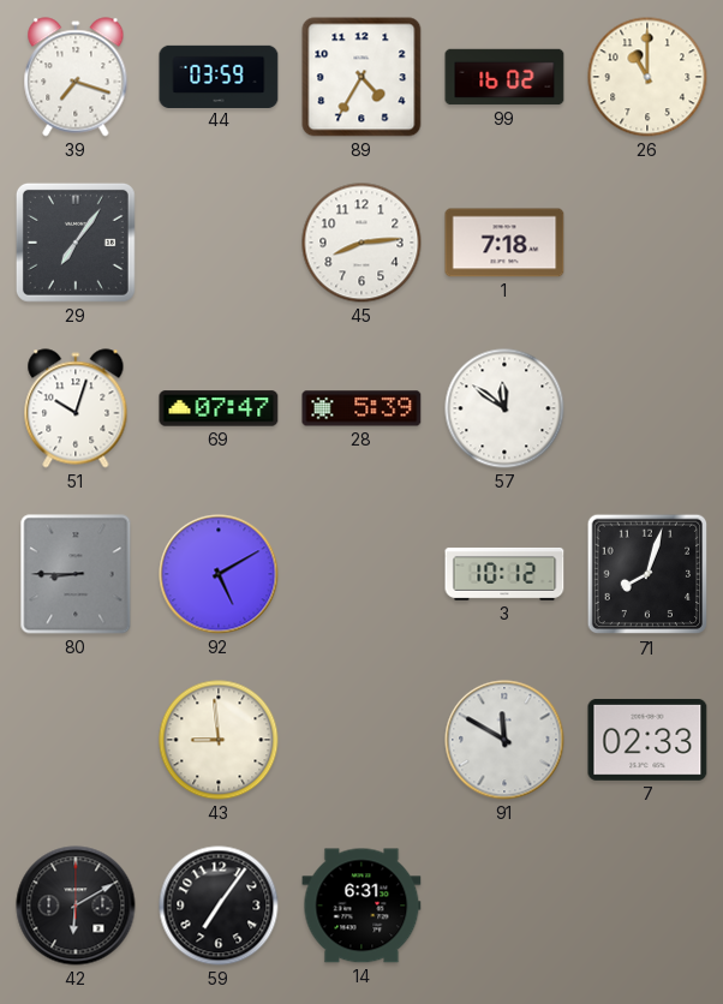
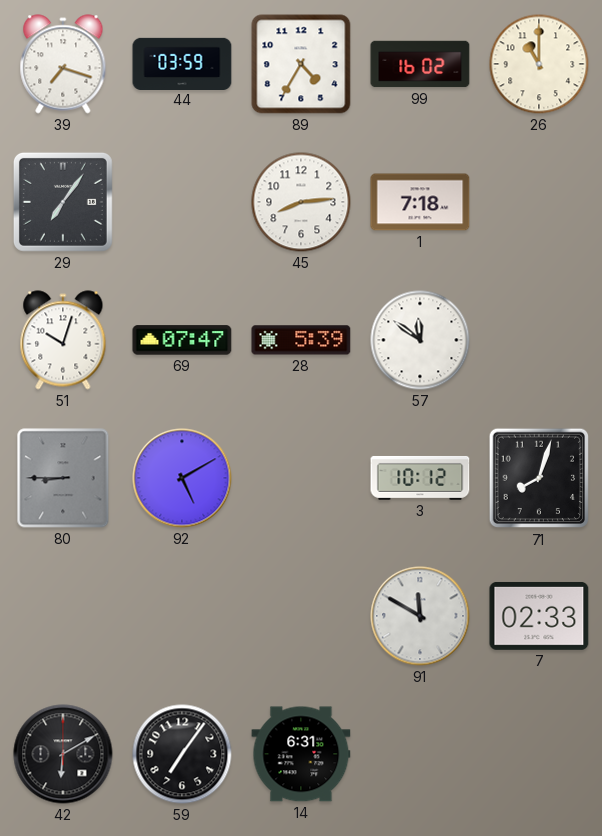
43: 8:59 -> none (219, 740)
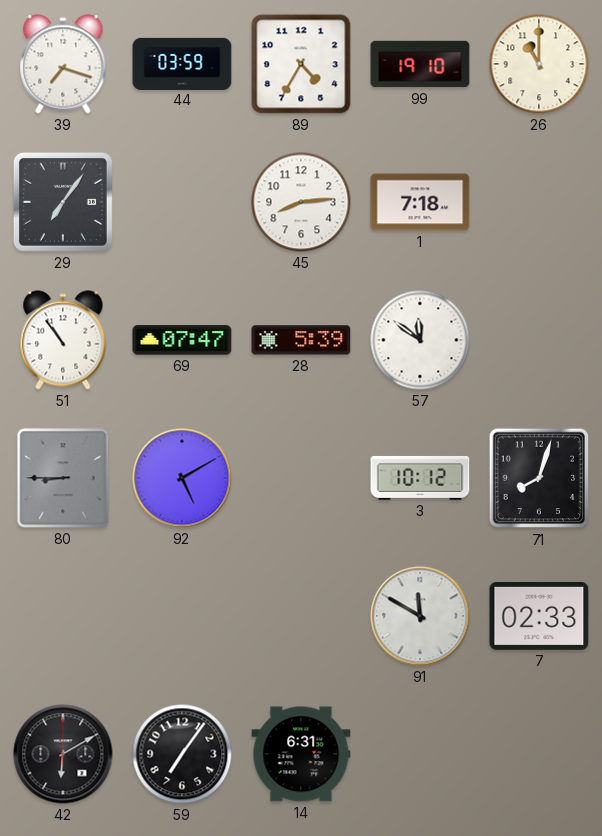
99: 16:02 -> 19:10 (420, 64)
51: 10:03 -> 10:54 (63, 340)
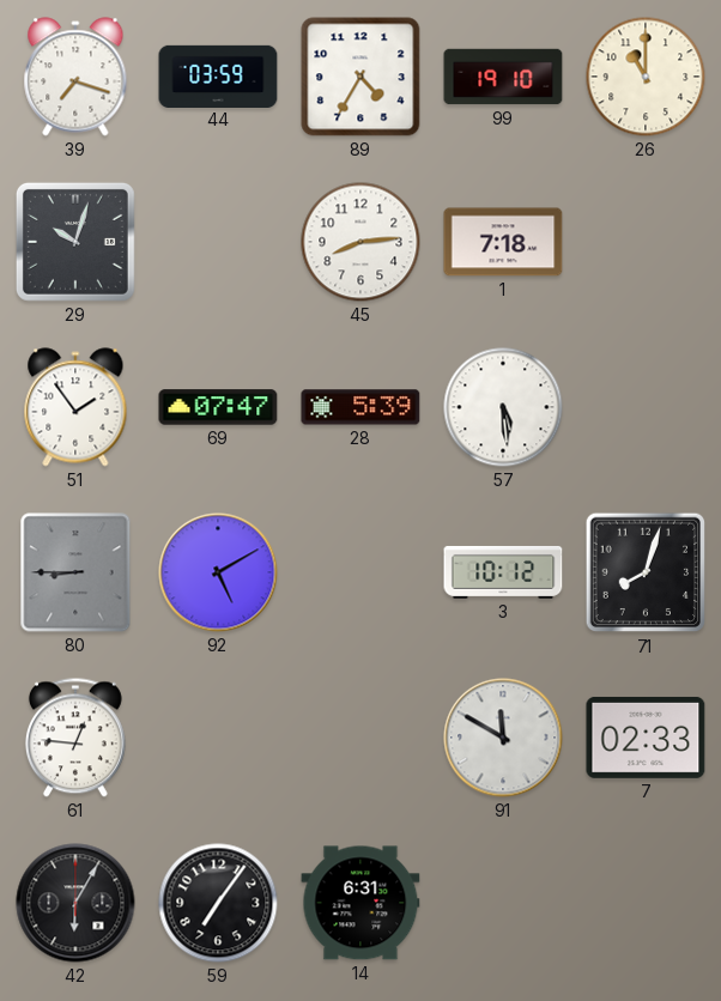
29: 7:06 -> 10:03 (75, 242)
51: 10:54 -> 1:54 (75, 407)
57: 11:51 -> 5:29 (503, 407)
61: none -> 12:46 (75, 738)
42: 6:10 -> 6:05 (75, 903)
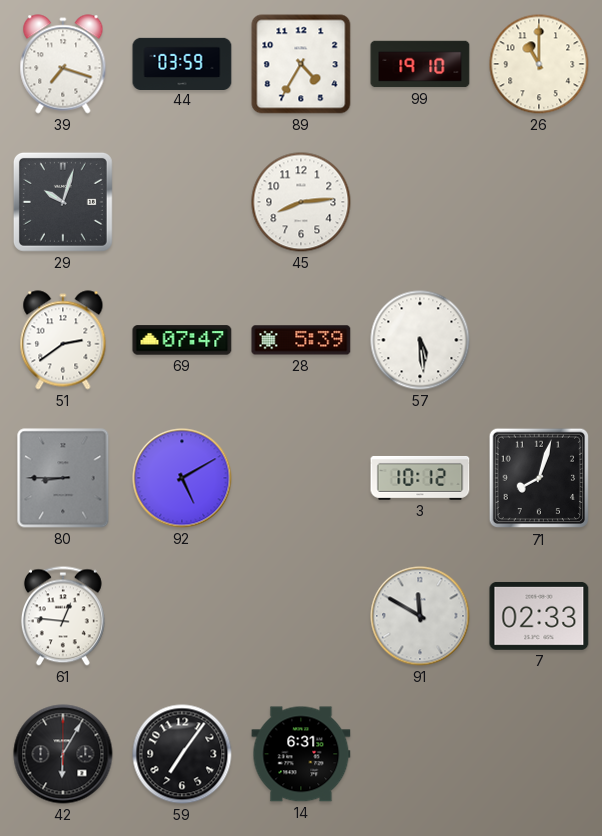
1: 7:18 -> none (503, 242)
51: 1:54 -> 2:39 (63, 340)
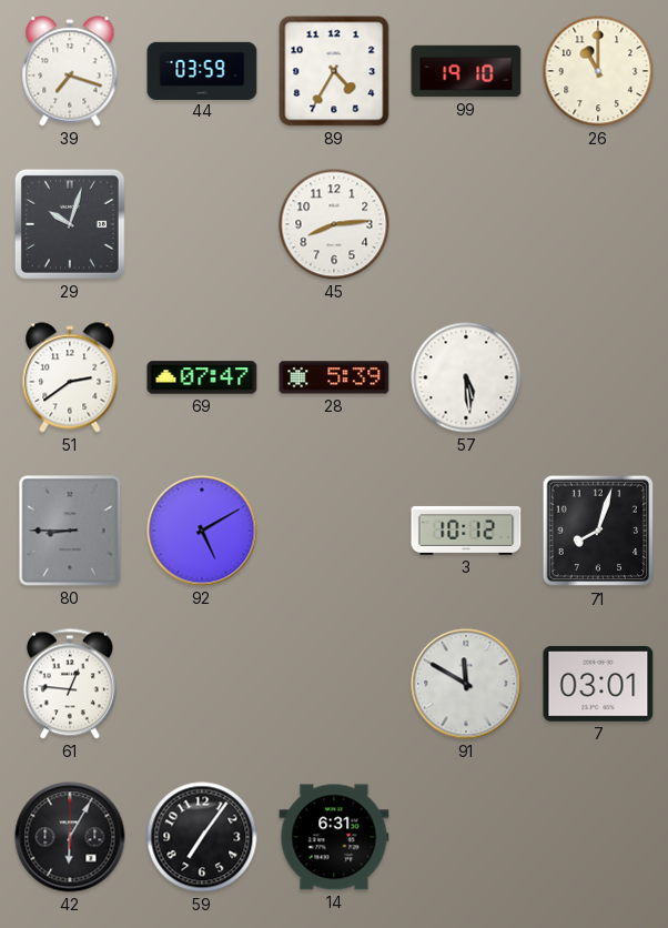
7: 02:33 -> 03:01 (598, 684)
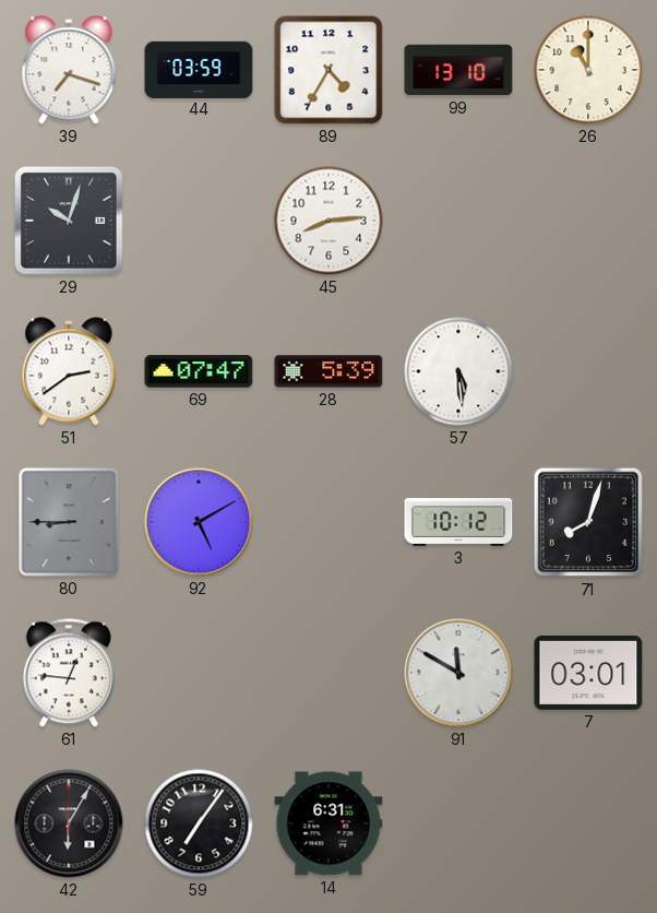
99: 19:10 -> 13:10 (458, 70)
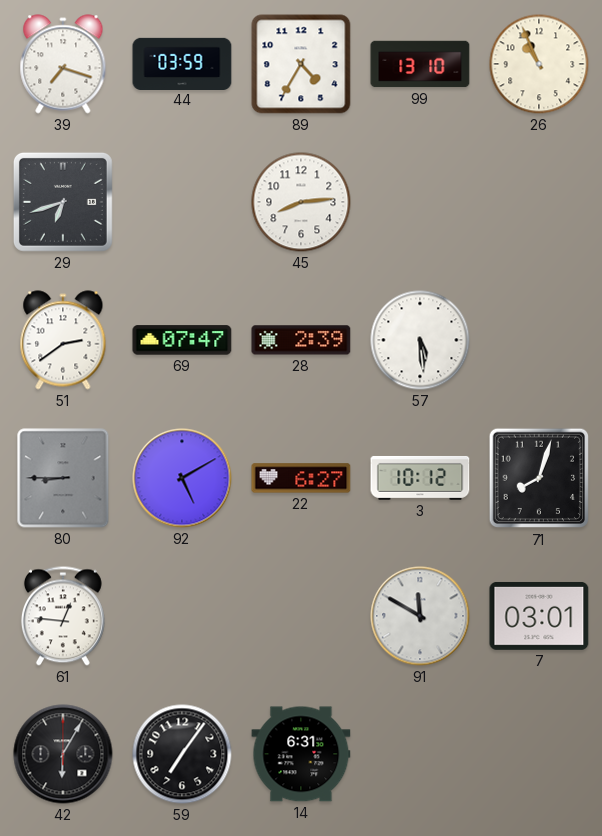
26: 11:00 -> 10:56 (539, 64)
29: 10:03 -> 6:42 (63, 202)
28: 5:39 -> 2:39 (301, 340)
22: none -> 6:27 (301, 478)
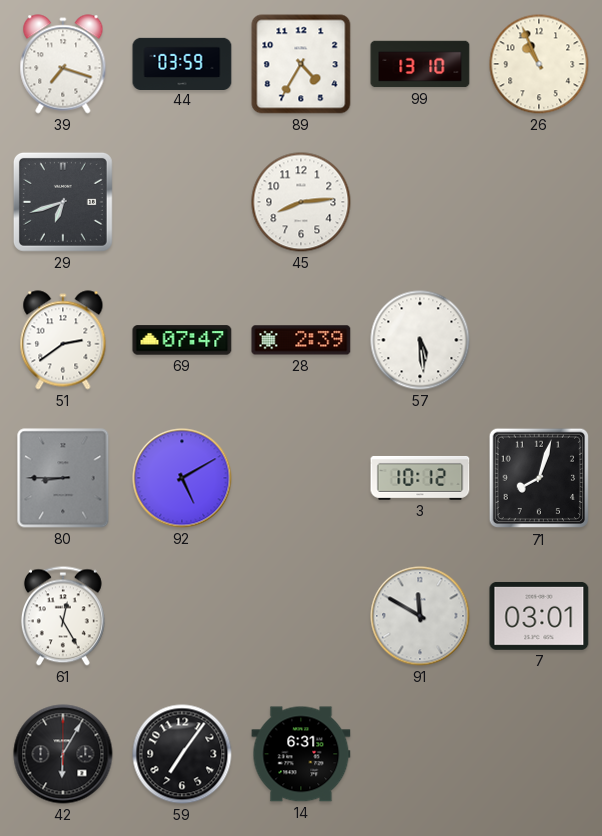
22: 6:27 -> none (301, 478)
61: 12:46 -> 12:25 (63, 616)
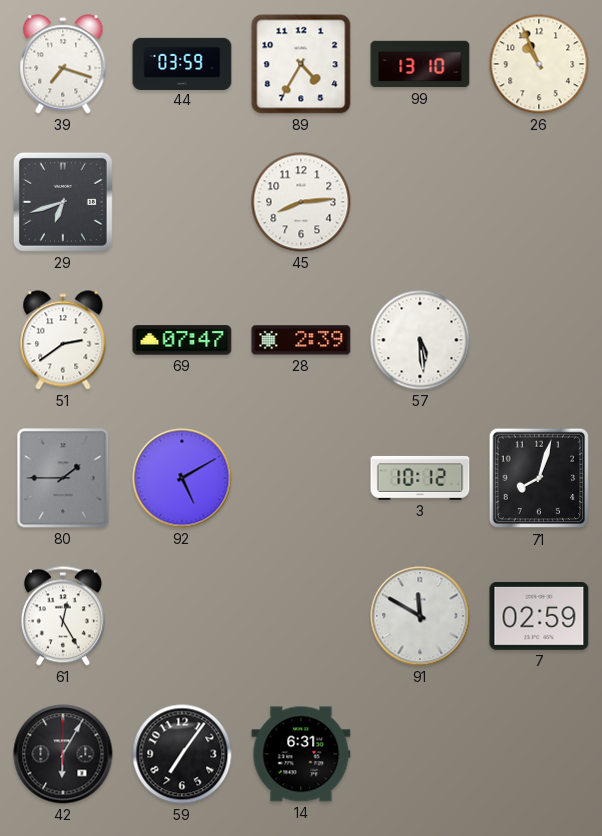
80: 8:45 -> 1:45 (63, 478)
7: 03:01 -> 02:59 (539, 616)
